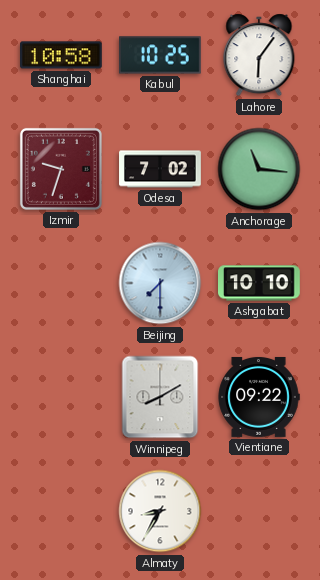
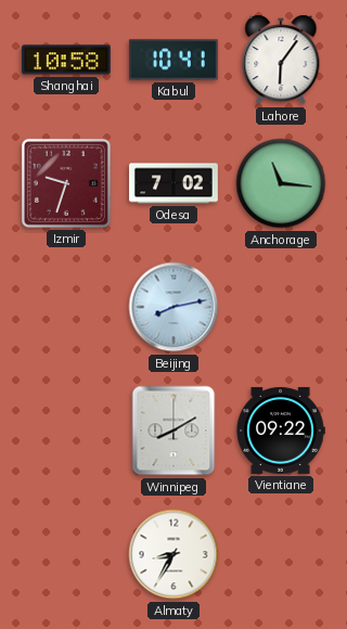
Kabul: 10:25 -> 10:41 (175, 60)
Beijing: 7:30 -> 8:13 (173, 307)
Ashgabat: 10:10 -> none (259, 283)
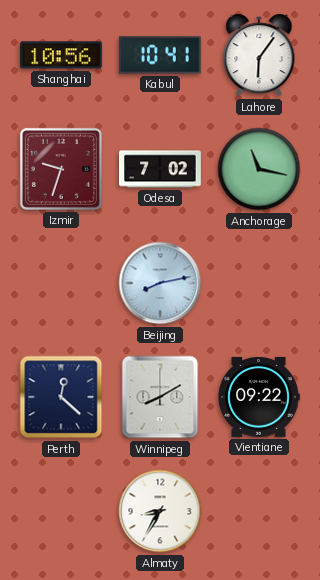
Shanghai: 10:58 -> 10:56 (62, 55)
Anchorage: 11:16 -> 11:17 (259, 169)
Perth: none -> 12:22 (61, 397)
